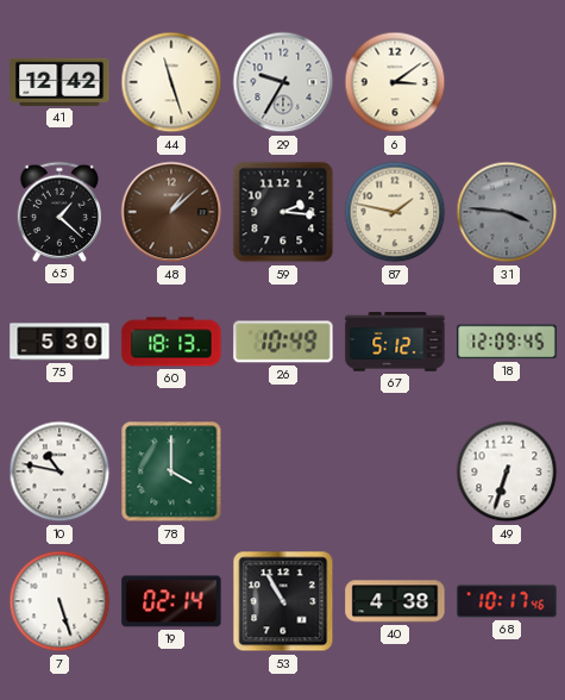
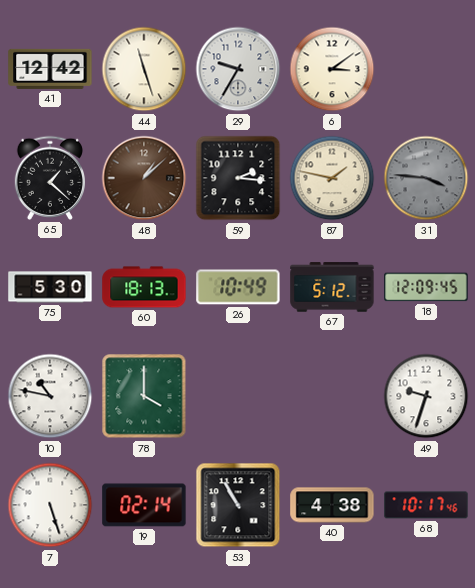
49: 6:33 -> 9:33 (426, 396)
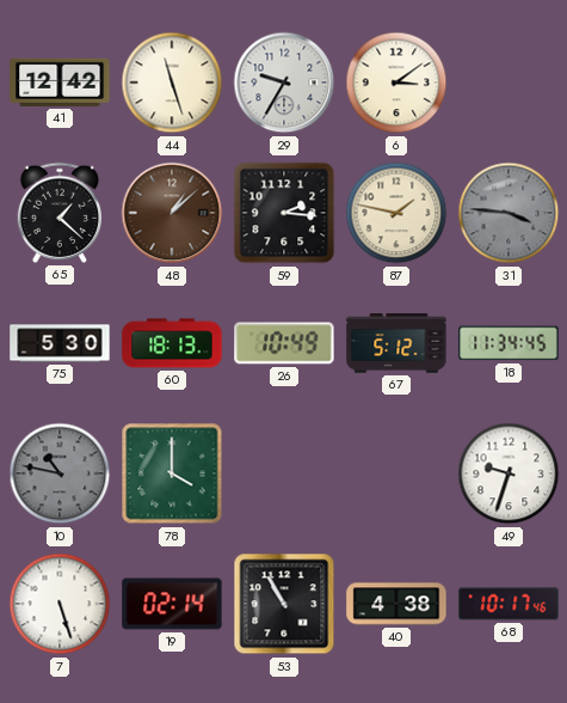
18: 12:09 -> 11:34 (509, 343)
10 dial: white -> grey (60, 473)
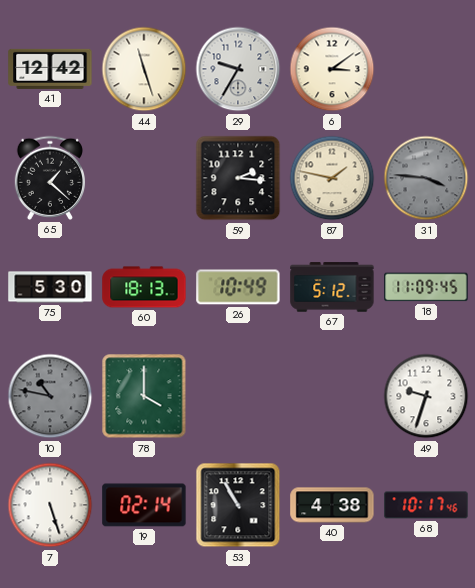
48: 1:08 -> none (172, 213)
18: 11:34 -> 11:09 (426, 287)
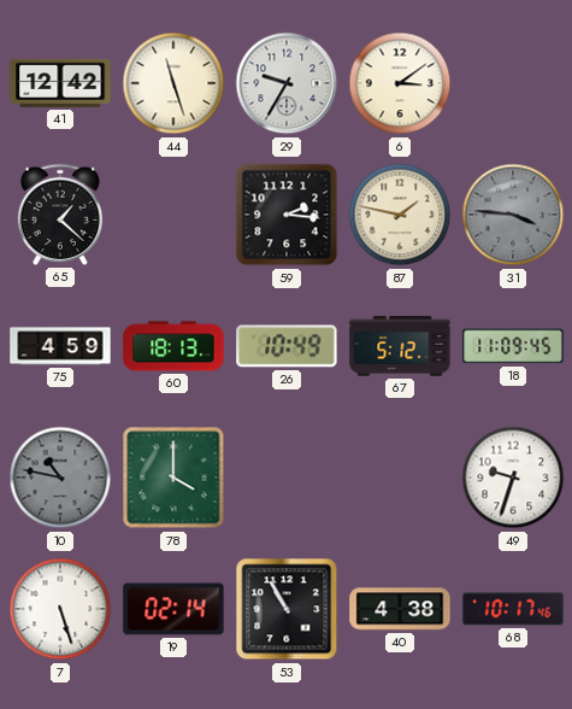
75: 5:30 -> 4:59 (60, 346)
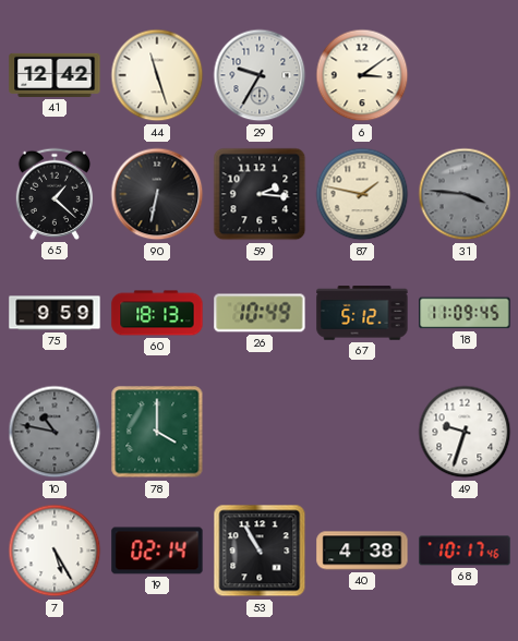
90: none -> 6:32 (157, 194)
75: 4:59 -> 9:59 (55, 313)
7: 5:27 -> 5:25 (55, 551)
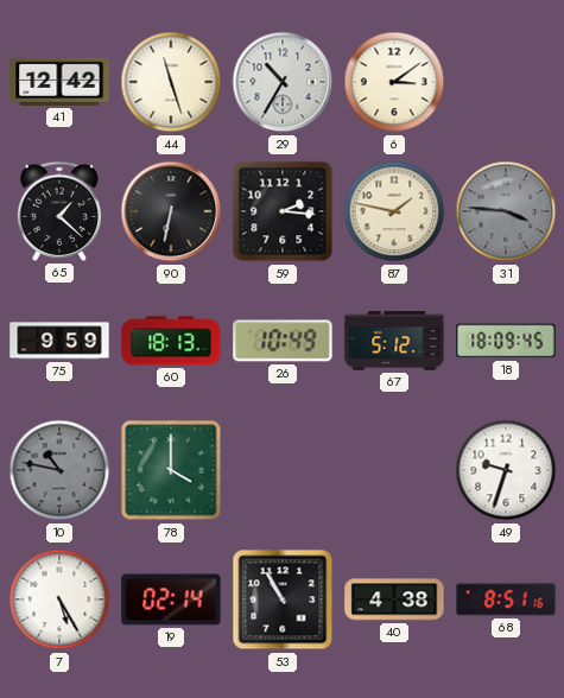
29: 9:35 -> 10:35 (283, 82)
18: 11:09 -> 18:09 (506, 341)
68: 10:17 -> 8:51 (506, 599)
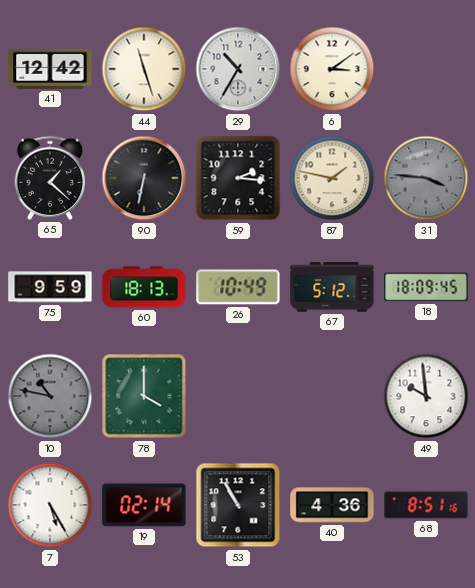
49: 9:33 -> 9:59 (426, 396)
40: 4:38 -> 4:36 (332, 505)
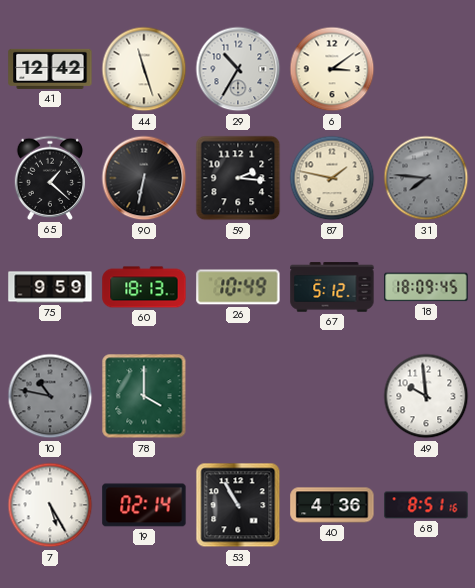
31: 3:46 -> 7:46 (426, 178)
